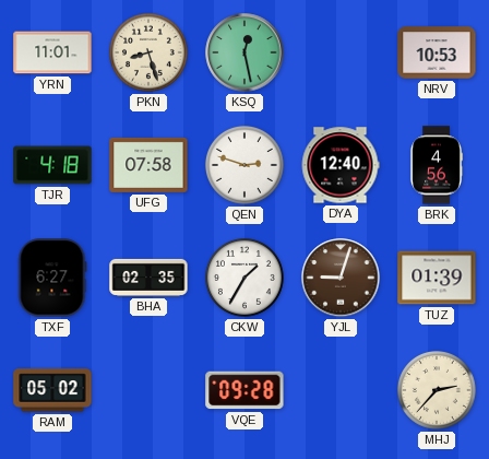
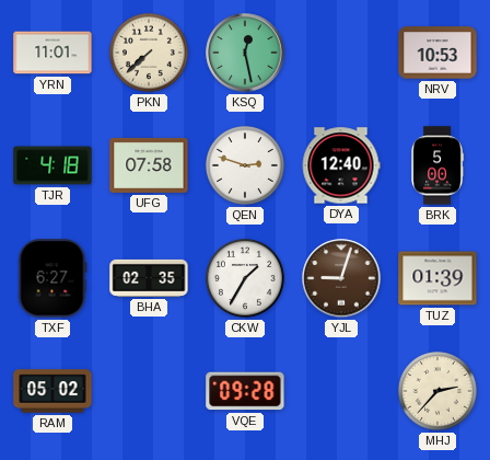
PKN: 8:27 -> 7:38 (149, 53)
BRK: 4:56 -> 5:00 (437, 165)
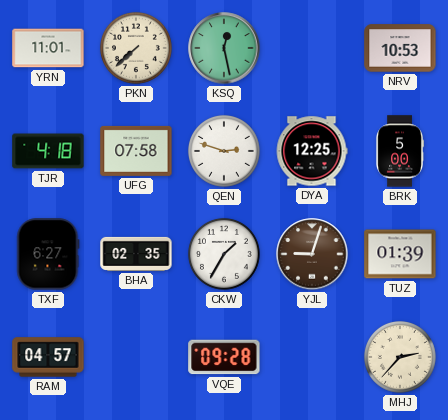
DYA: 12:40 -> 12:25 (312, 151)
RAM: 05:02 -> 04:57 (48, 357)
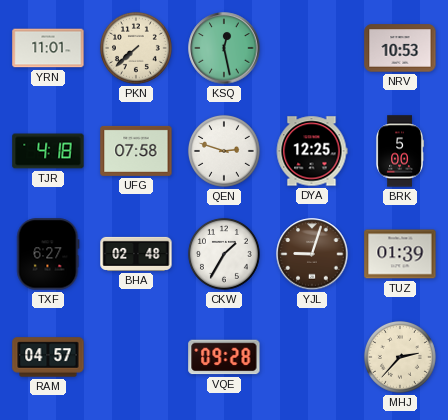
BHA: 02:35 -> 02:48 (136, 254)
